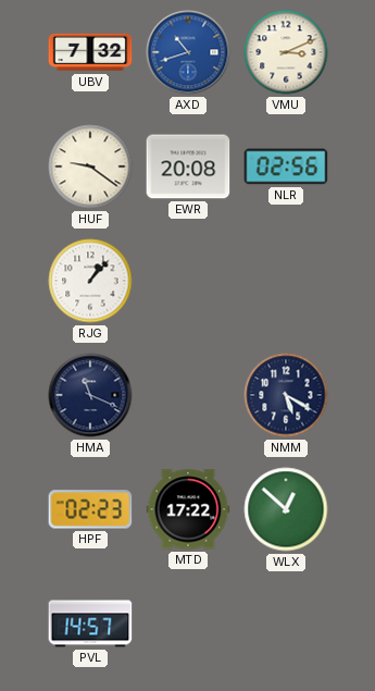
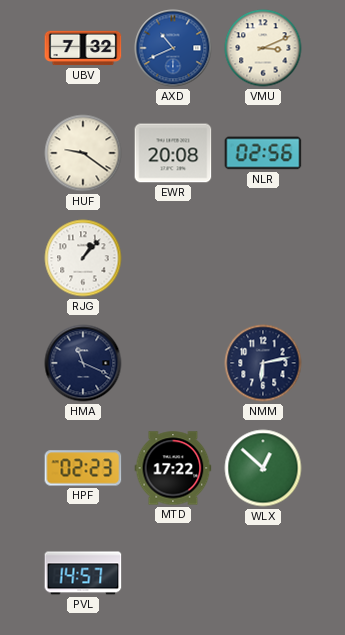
AXD: 10:42 -> 10:41 (173, 48)
NMM: 5:20 -> 6:13 (263, 363)
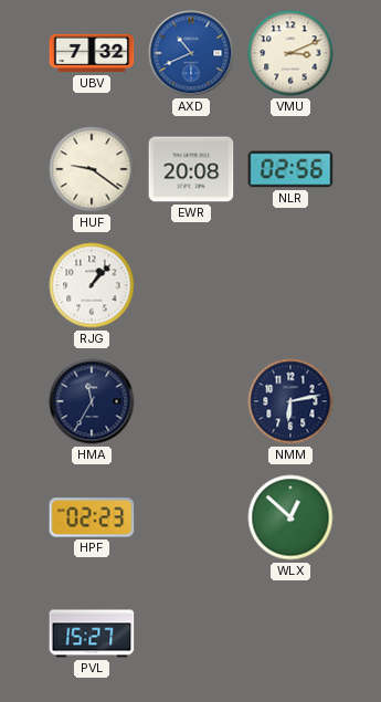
HMA: 11:19 -> 11:35 (92, 401)
MTD: 17:22 -> none (173, 468)
PVL: 14:57 -> 15:27 (92, 633)
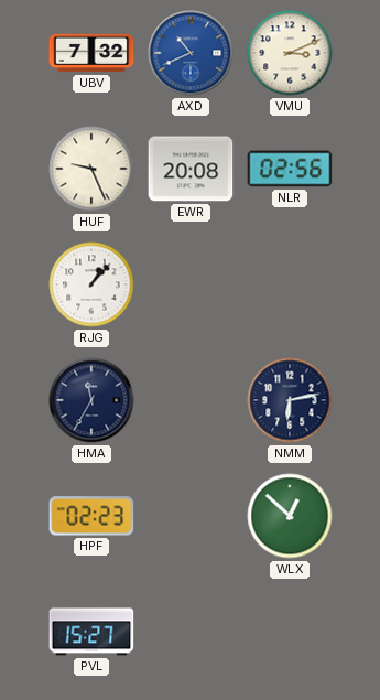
HUF: 9:21 -> 9:26 (91, 169)
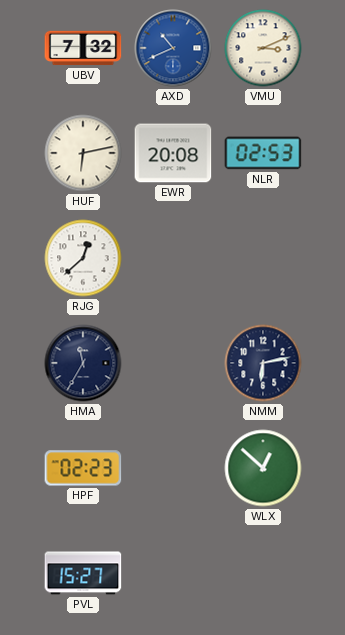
HUF: 9:26 -> 6:13 (83, 153)
NLR: 02:56 -> 02:53 (263, 153)
RJG: 1:07 -> 12:38 (83, 258)
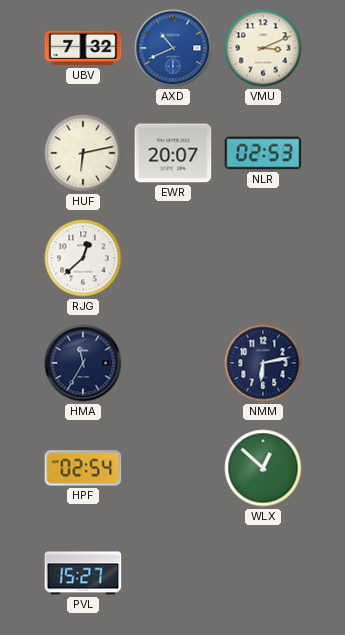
EWR: 20:08 -> 20:07 (173, 153)
HPF: 02:23 -> 02:54 (83, 468)
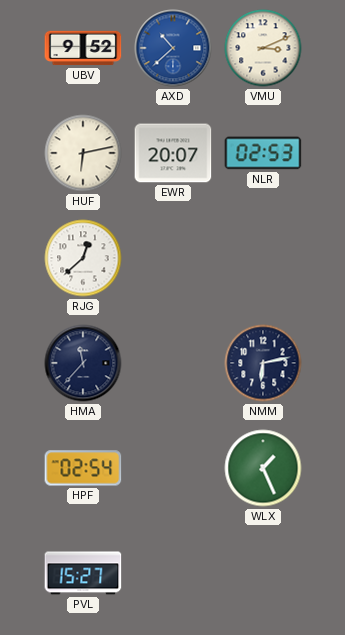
UBV: 7:32 -> 9:52 (83, 48)
AXD: 10:41 -> 10:38 (173, 48)
HMA: 11:35 -> 11:37 (83, 363)
WLX: 12:52 -> 1:26 (263, 468)
